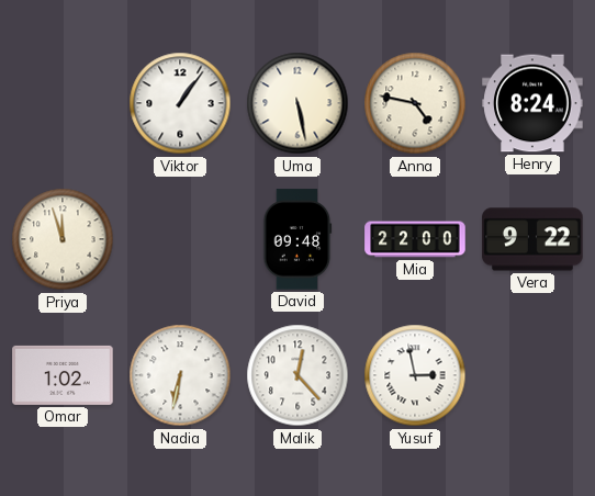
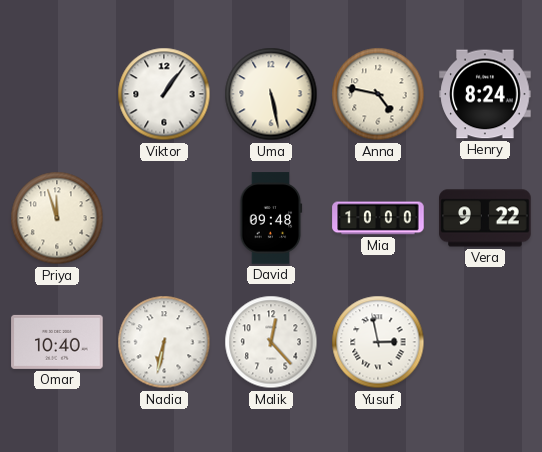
Mia: 22:00 -> 10:00 (378, 218)
Omar: 1:02 -> 10:40 (57, 342)
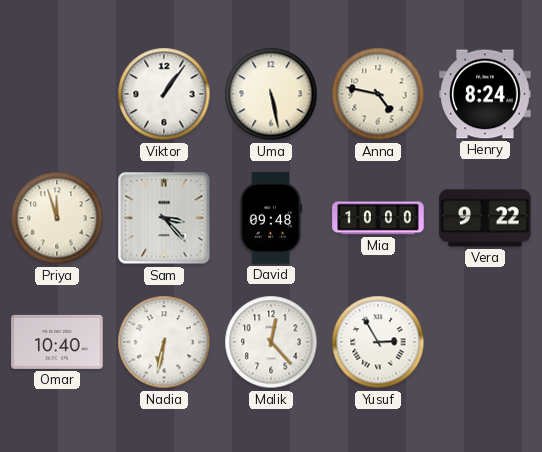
Sam: none -> 3:23 (164, 218)
Yusuf: 2:58 -> 2:55 (378, 342)
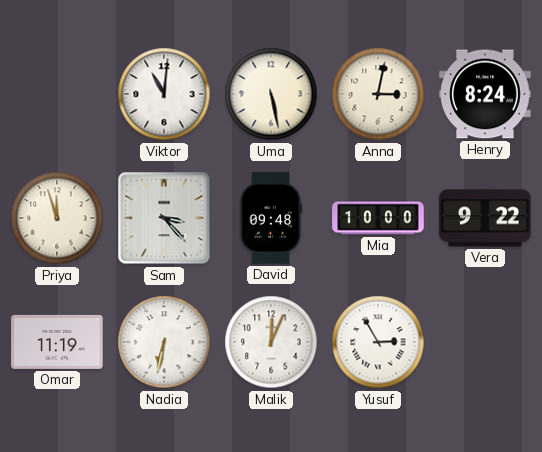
Viktor: 1:06 -> 11:01 (164, 94)
Anna: 4:47 -> 3:02 (378, 94)
Omar: 10:40 -> 11:19 (57, 342)
Malik: 12:23 -> 12:04 (271, 342)
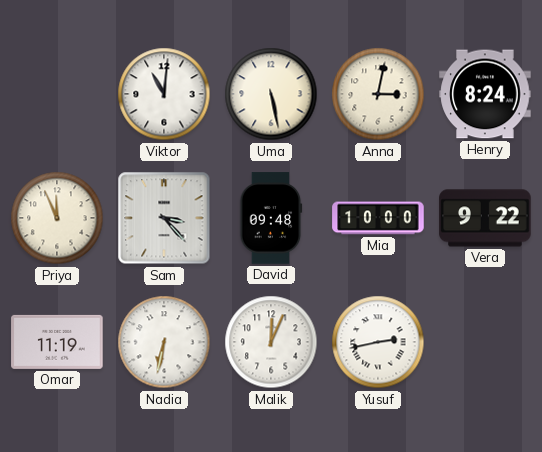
Priya: 11:57 -> 11:56 (57, 218)
Yusuf: 2:55 -> 2:43 (378, 342)
